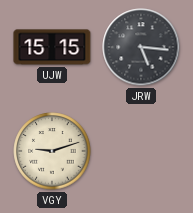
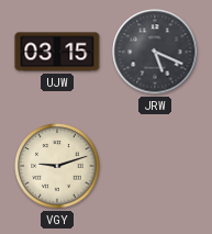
UJW: 15:15 -> 03:15 (57, 52)
JRW: 5:16 -> 5:19 (155, 52)
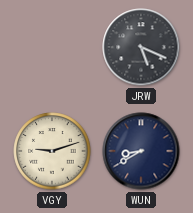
UJW: 03:15 -> none (57, 52)
WUN: none -> 8:40 (141, 151)
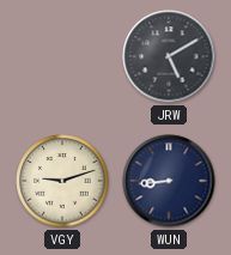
JRW: 5:19 -> 5:10 (169, 56)
WUN: 8:40 -> 8:44 (169, 181)
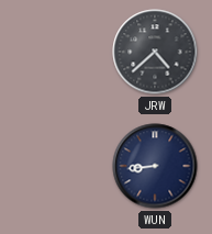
JRW: 5:10 -> 4:38 (155, 52)
VGY: 9:12 -> none (62, 181)
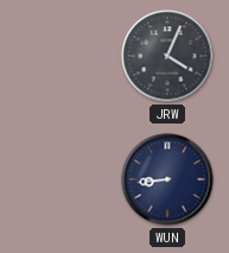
JRW: 4:38 -> 4:04 (167, 56)
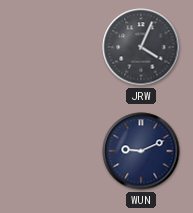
WUN: 8:44 -> 9:11 (141, 151)
